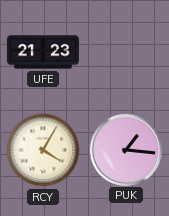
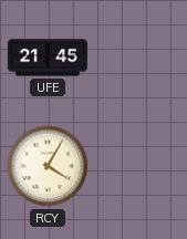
UFE: 21:23 -> 21:45 (48, 58)
PUK: 1:16 -> none (125, 149)
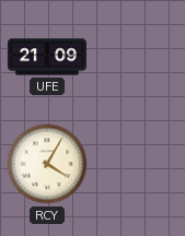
UFE: 21:45 -> 21:09 (47, 57)
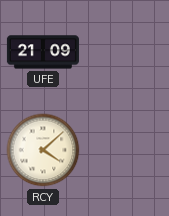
RCY: 4:05 -> 4:08 (43, 150)
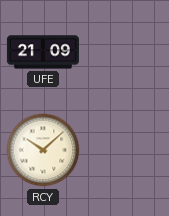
RCY: 4:08 -> 10:08 (43, 150)
